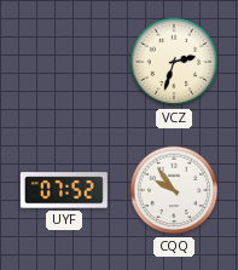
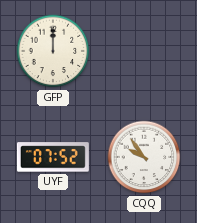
GFP: none -> 12:00 (53, 51)
VCZ: 2:33 -> none (174, 62)
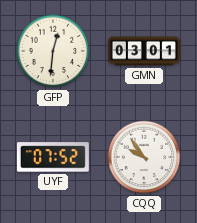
GFP: 12:00 -> 12:31 (53, 51)
GMN: none -> 03:01 (144, 51)
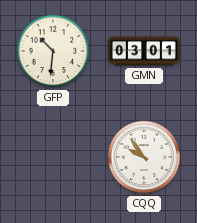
GFP: 12:31 -> 10:31 (53, 51)
UYF: 07:52 -> none (53, 157)
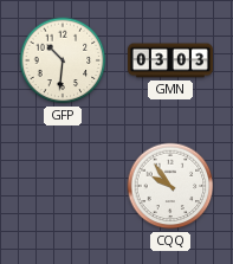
GMN: 03:01 -> 03:03 (170, 60)
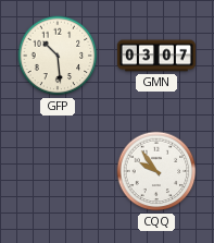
GFP: 10:31 -> 10:29 (58, 56)
GMN: 03:03 -> 03:07 (156, 56)
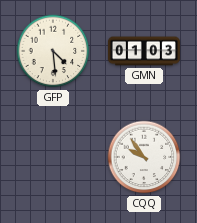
GFP: 10:29 -> 4:29 (53, 51)
GMN: 03:07 -> 01:03 (144, 51)
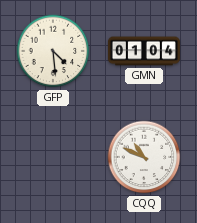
GMN: 01:03 -> 01:04 (144, 51)
CQQ: 9:54 -> 10:49 (144, 157)
